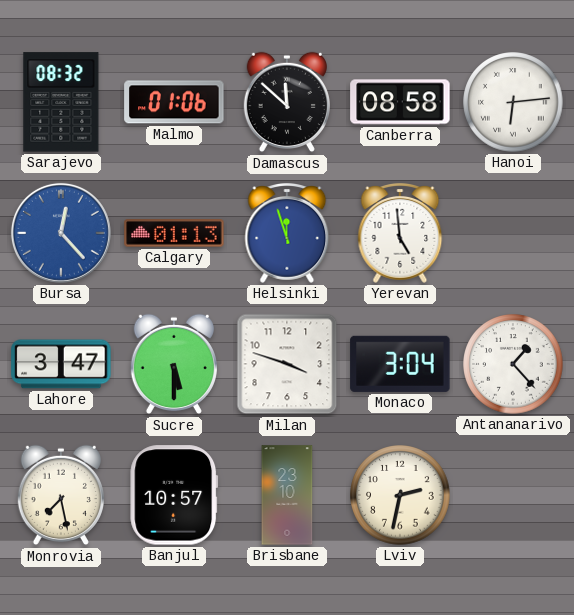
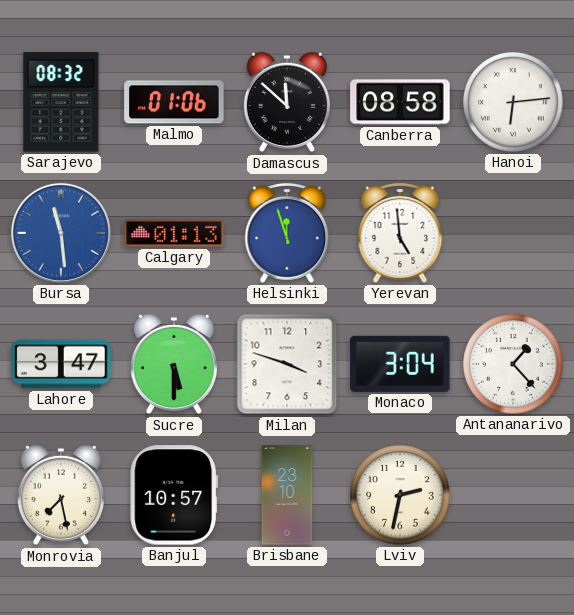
Bursa: 12:23 -> 11:29 (61, 233)
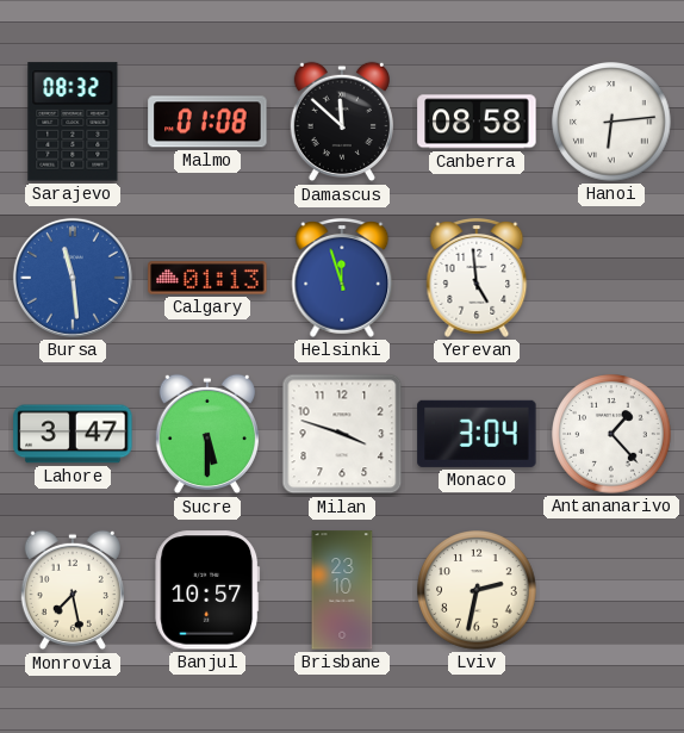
Malmo: 01:06 -> 01:08 (207, 122)
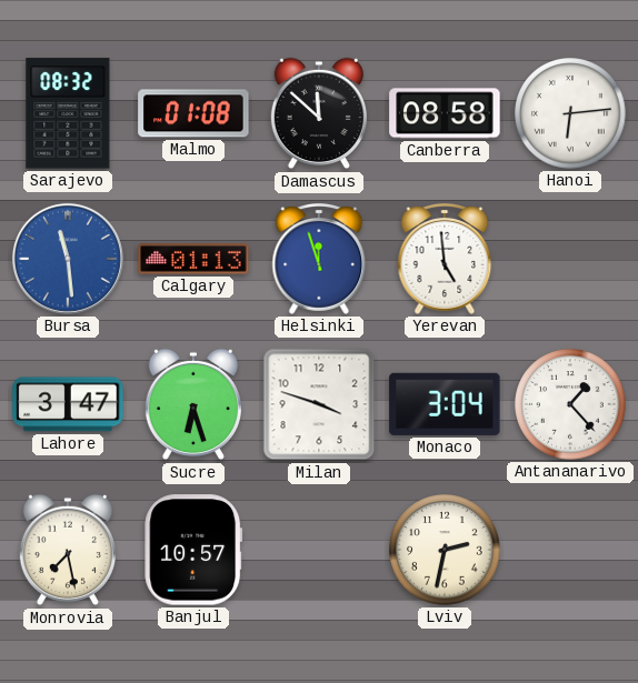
Sucre: 5:30 -> 6:27 (193, 404)
Brisbane: 23:10 -> none (342, 590)
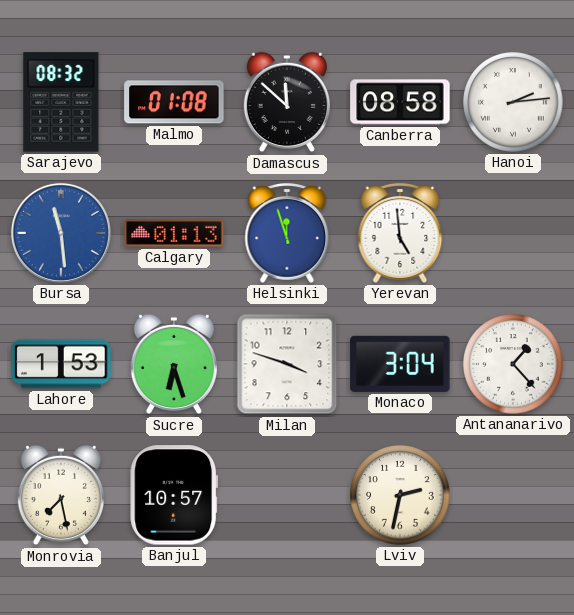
Hanoi: 6:14 -> 2:14 (513, 102)
Lahore: 3:47 -> 1:53 (61, 364)
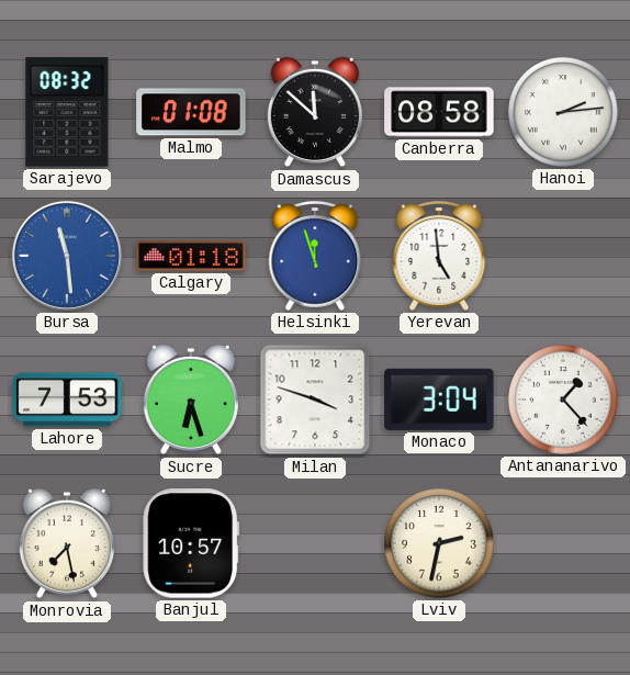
Calgary: 01:13 -> 01:18 (191, 256)
Lahore: 1:53 -> 7:53 (67, 400)
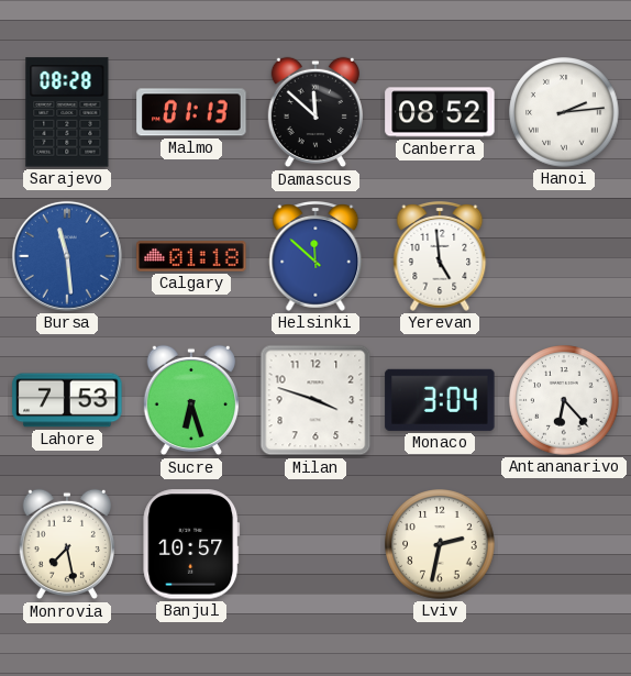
Sarajevo: 08:32 -> 08:28 (67, 112)
Malmo: 01:08 -> 01:13 (191, 112)
Canberra: 08:58 -> 08:52 (440, 112)
Helsinki: 11:57 -> 11:52 (315, 257)
Antananarivo: 1:23 -> 6:23 (564, 400)
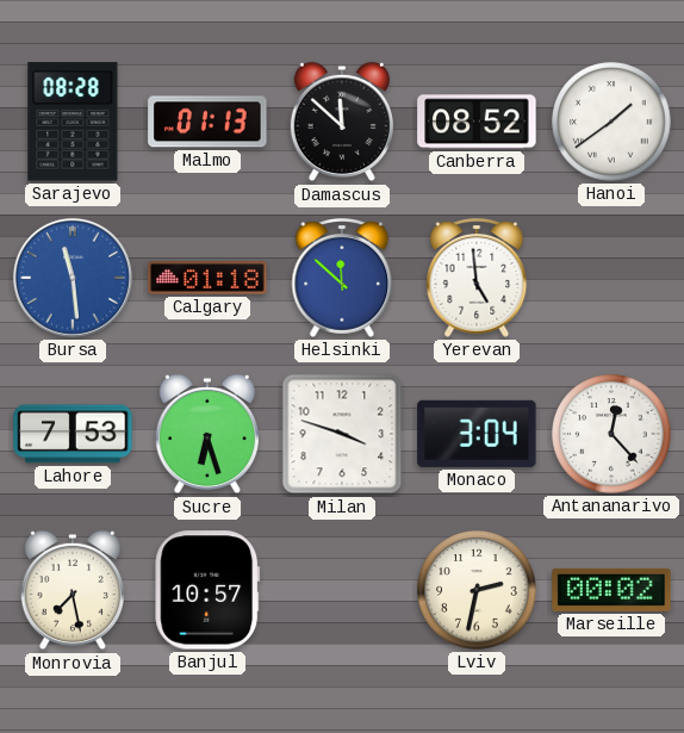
Hanoi: 2:14 -> 1:39 (611, 122)
Antananarivo: 6:23 -> 12:23 (611, 434)
Marseille: none -> 00:02 (611, 590)
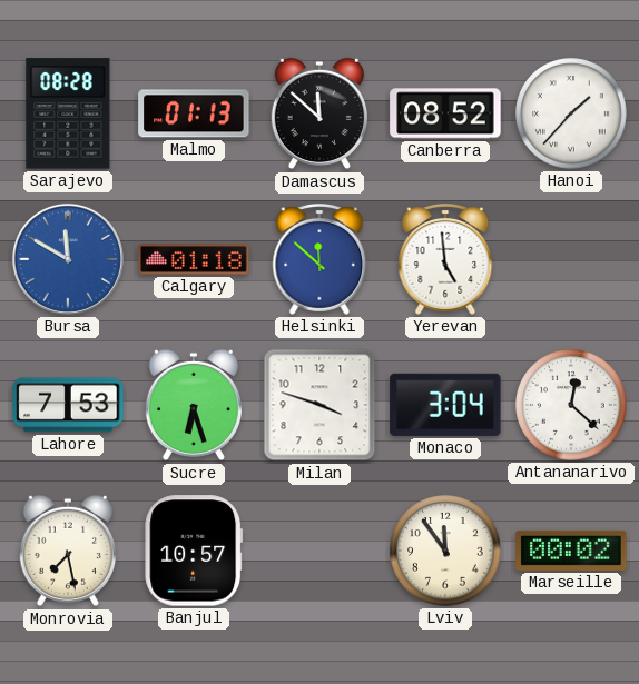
Hanoi: 1:39 -> 1:37 (571, 113)
Bursa: 11:29 -> 11:50 (68, 259)
Antananarivo: 12:23 -> 12:22 (571, 405)
Lviv: 2:32 -> 11:54 (445, 551)
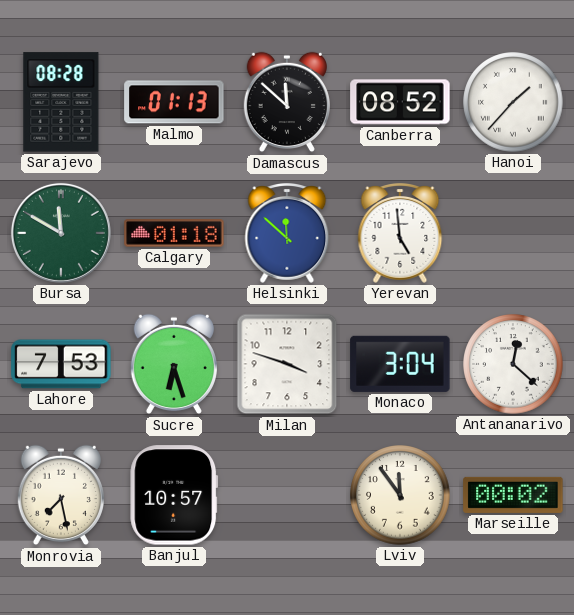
Bursa dial: blue -> green (61, 233)
